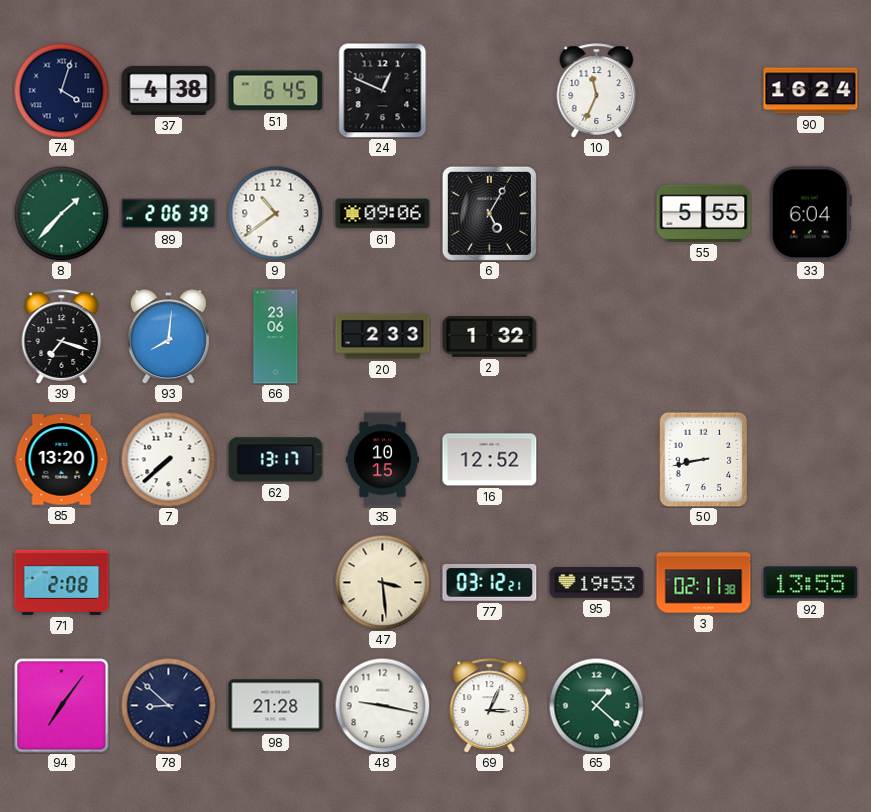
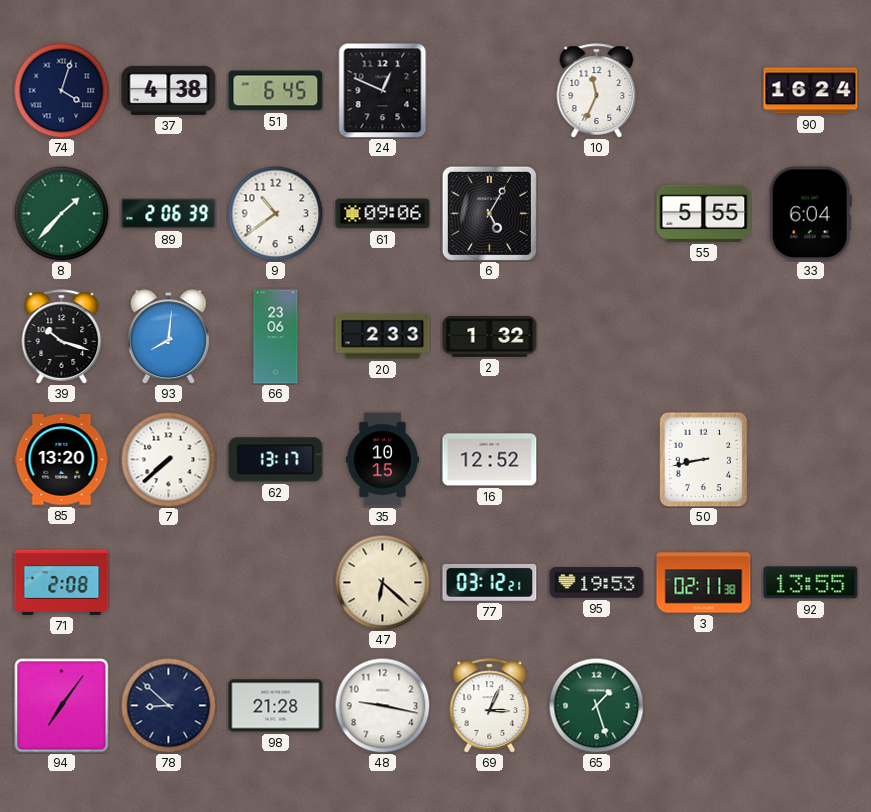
39: 7:18 -> 10:18 (62, 337)
47: 3:29 -> 6:22 (382, 582)
65: 1:22 -> 1:27 (596, 705)
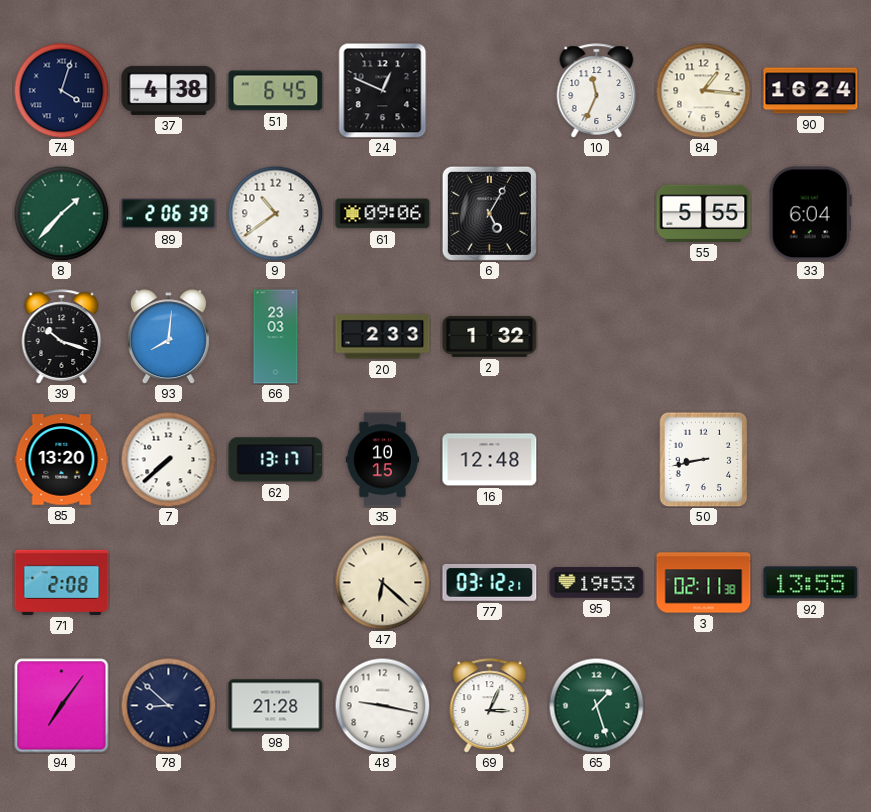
84: none -> 1:16 (703, 90)
66: 23:06 -> 23:03 (276, 337)
16: 12:52 -> 12:48 (490, 460)
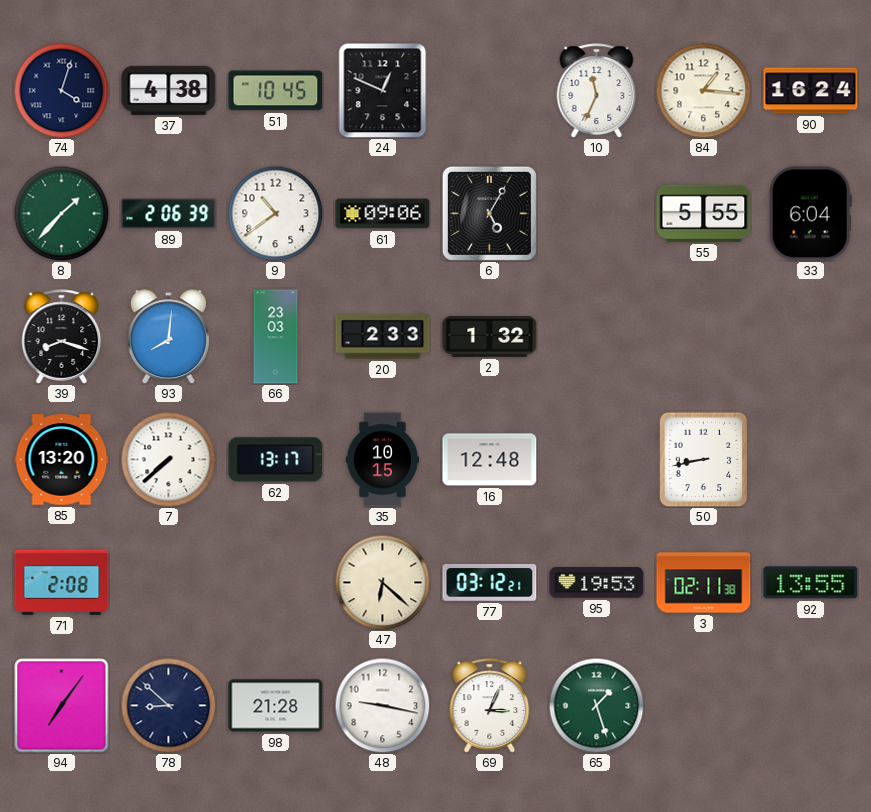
51: 6:45 -> 10:45 (276, 91)
39: 10:18 -> 8:18 (62, 337)
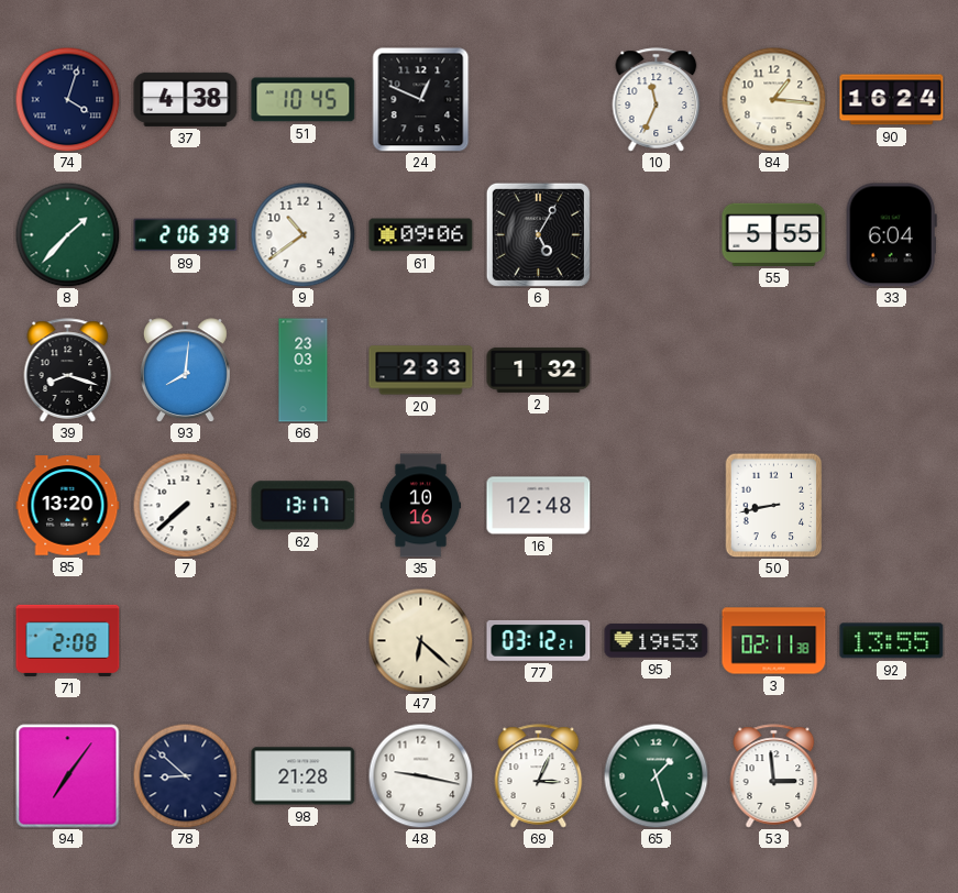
35: 10:15 -> 10:16 (420, 506)
53: none -> 2:59 (774, 776)
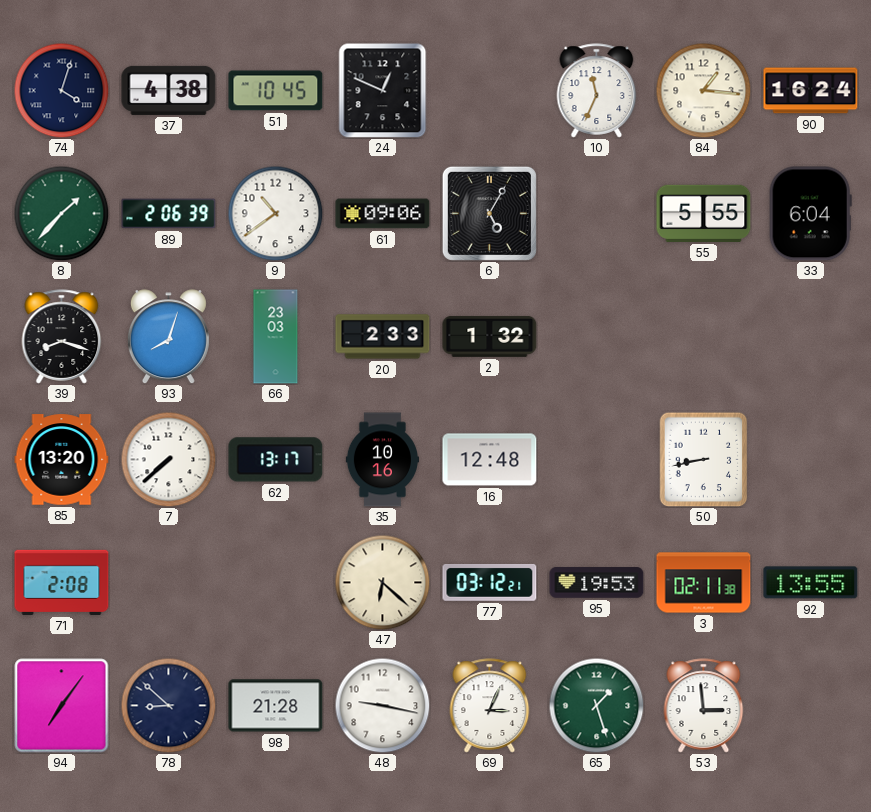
93: 8:01 -> 8:03 (168, 337)
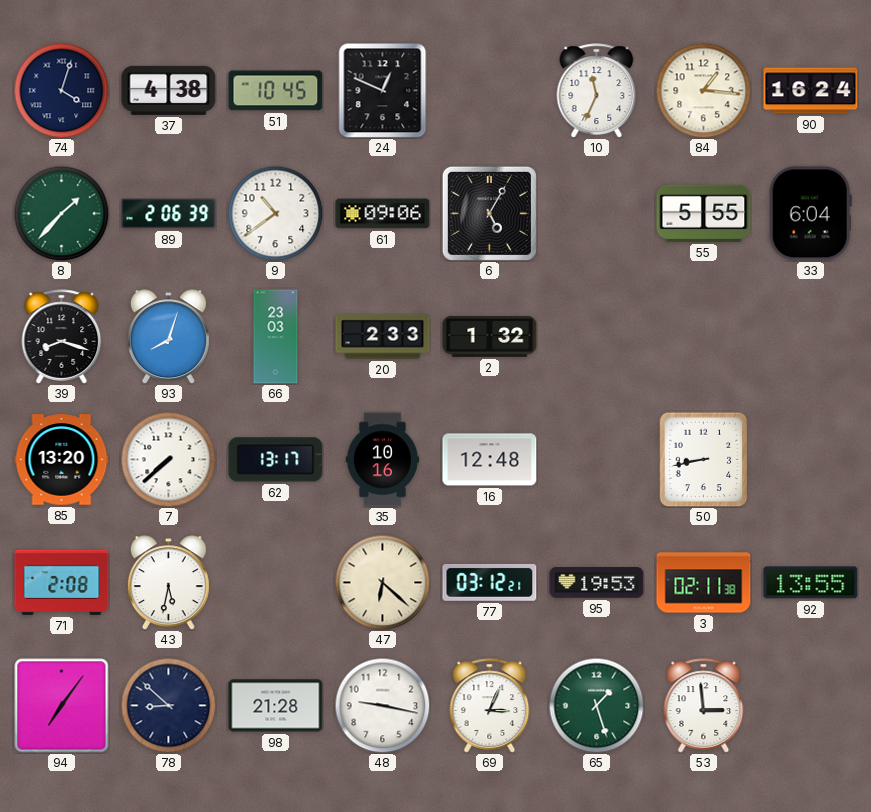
43: none -> 5:32 (168, 583)
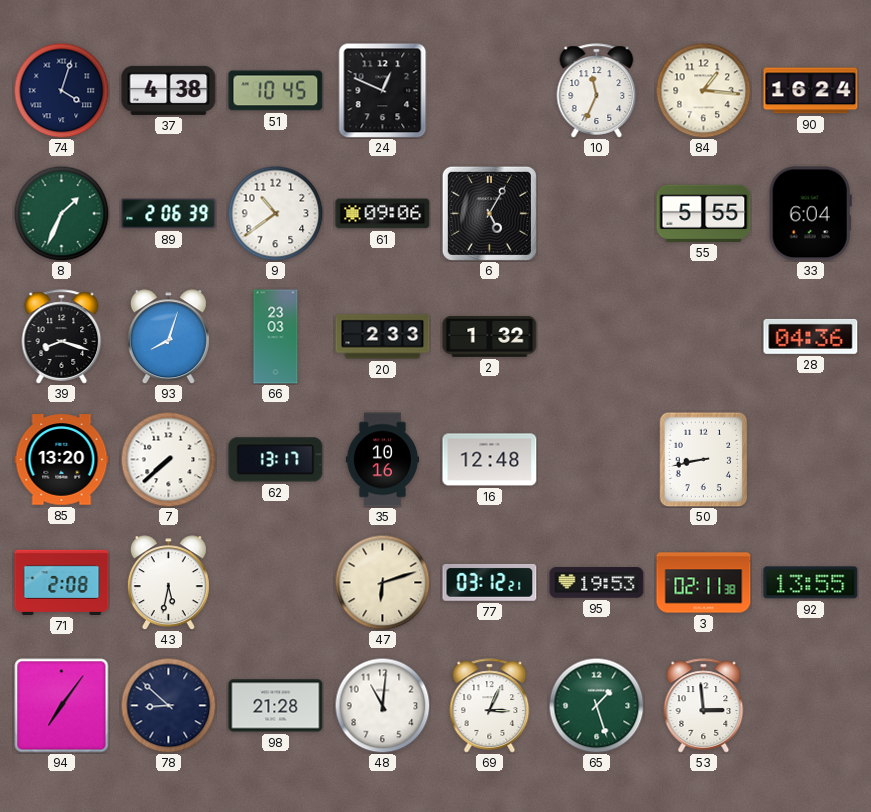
8: 1:37 -> 1:34 (61, 213)
28: none -> 04:36 (811, 336)
47: 6:22 -> 6:12 (382, 582)
48: 9:17 -> 11:01 (382, 705)
